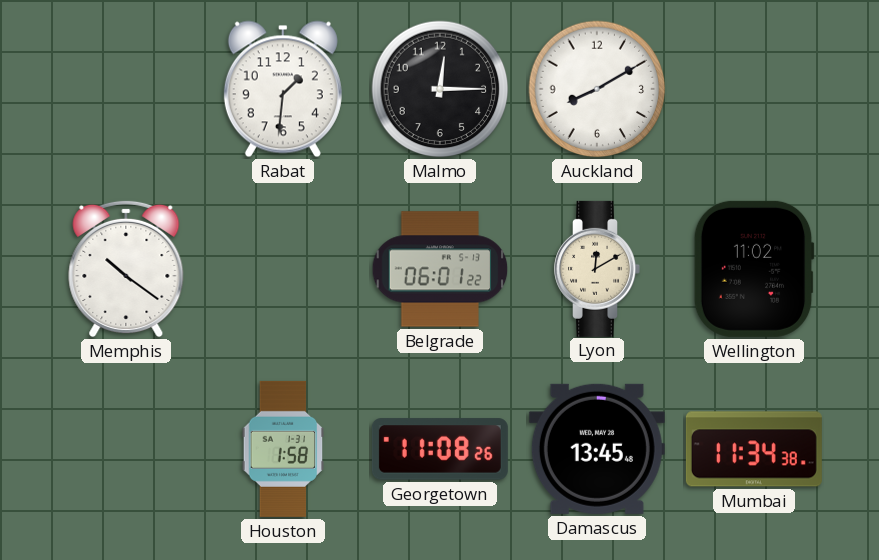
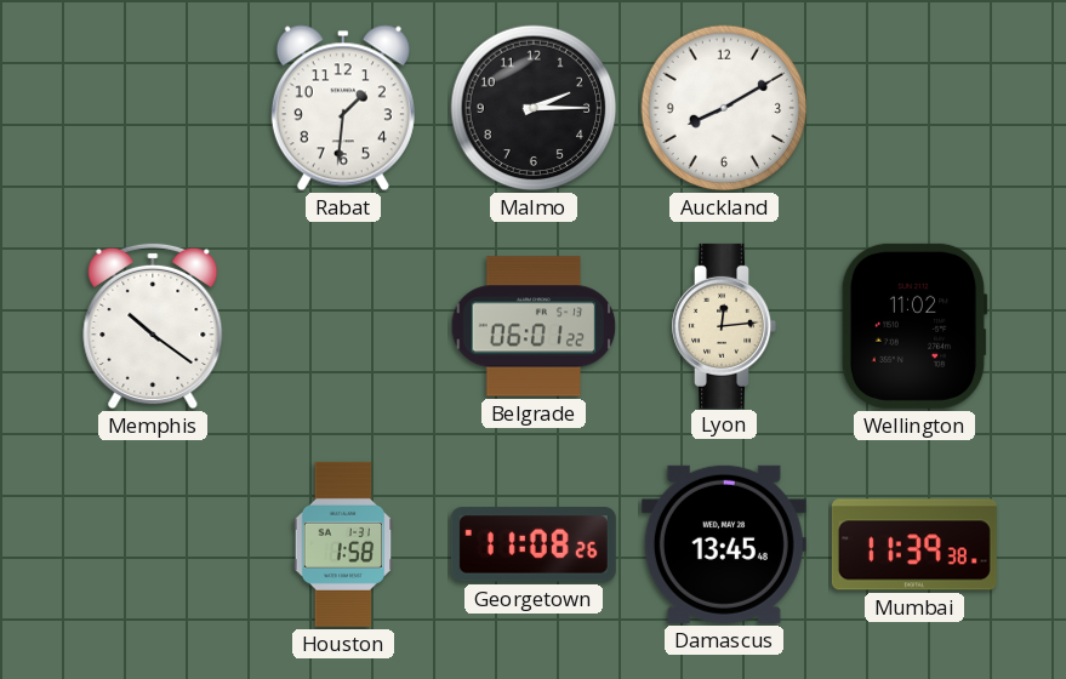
Malmo: 12:15 -> 2:15 (534, 108)
Lyon: 12:10 -> 12:14 (724, 326)
Mumbai: 11:34 -> 11:39 (914, 544)
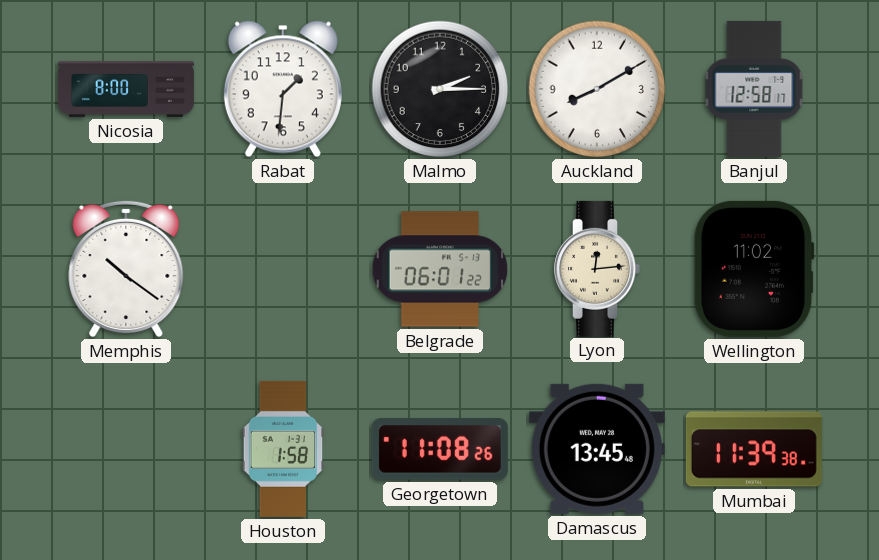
Nicosia: none -> 8:00 (126, 89)
Banjul: none -> 12:58 (754, 89)
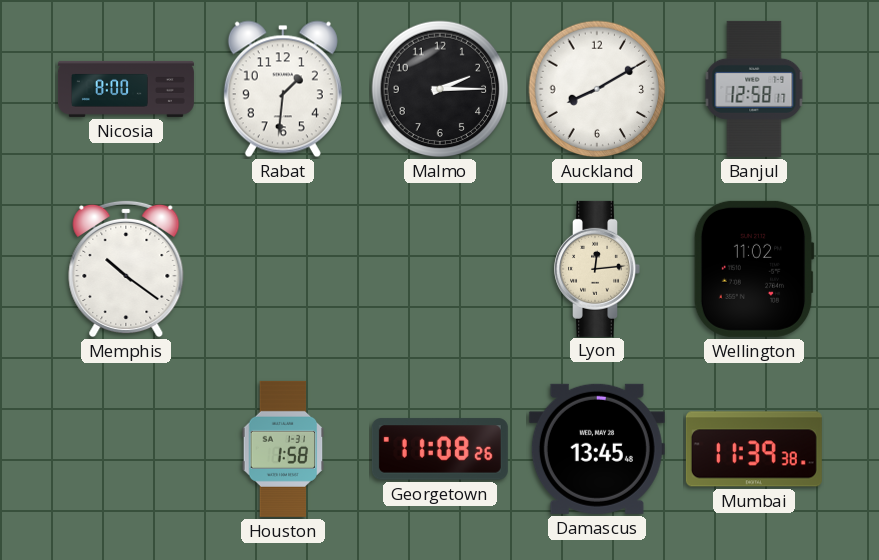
Belgrade: 06:01 -> none (440, 269)
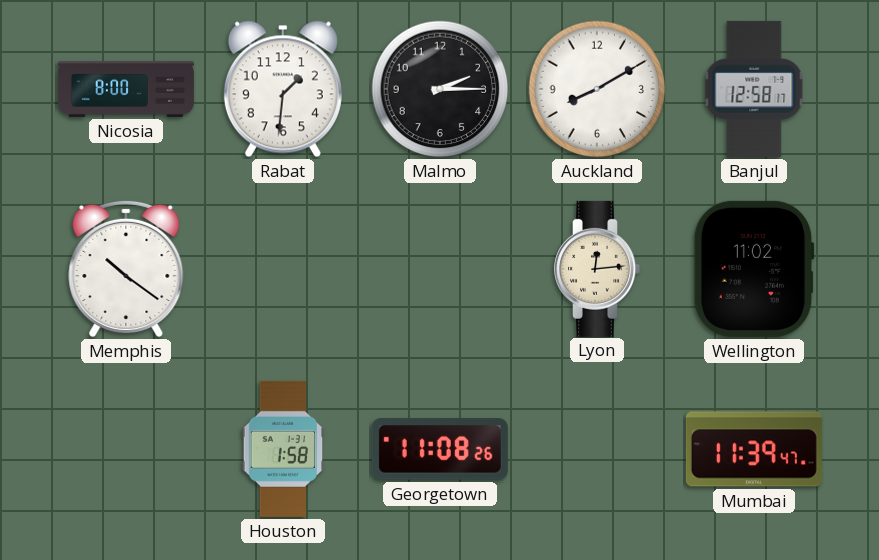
Damascus: 13:45 -> none (597, 449)
Mumbai: 11:39:38 -> 11:39:47 (754, 449)
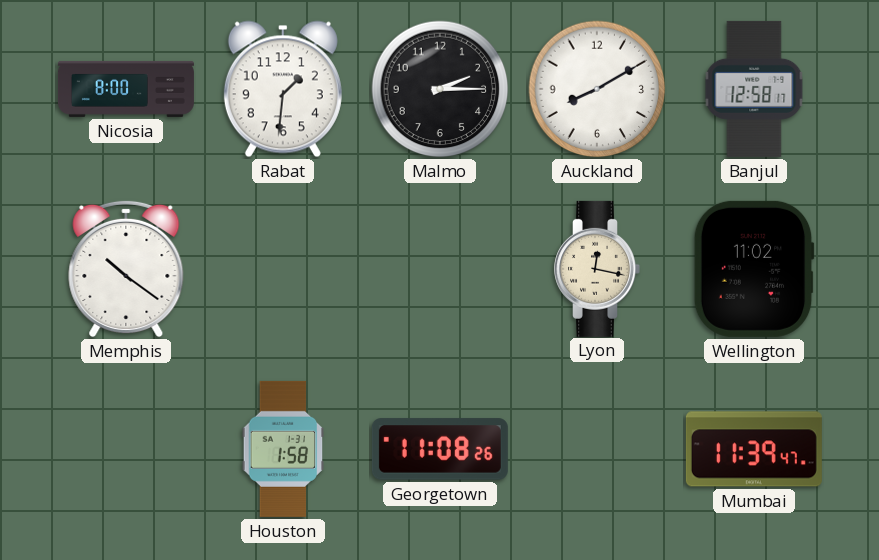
Lyon: 12:14 -> 12:17 (597, 269)
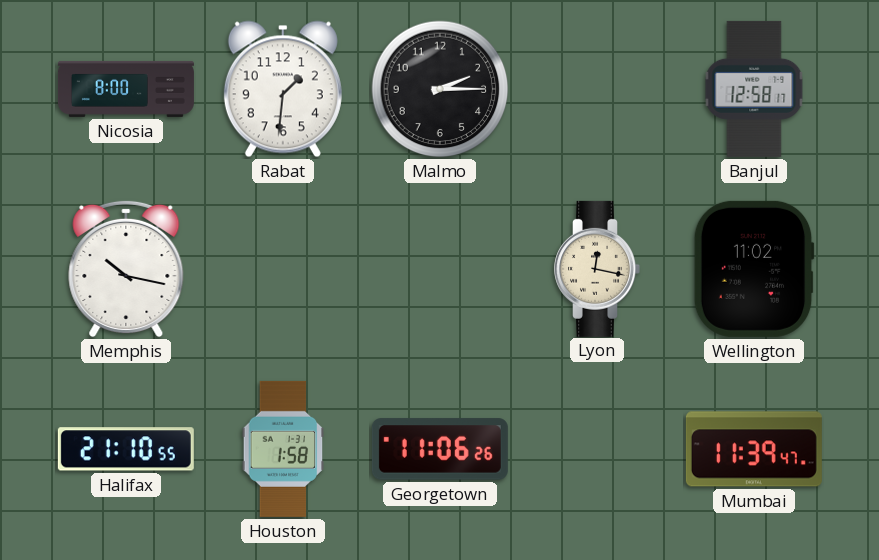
Auckland: 8:10 -> none (597, 89)
Memphis: 10:21 -> 10:17 (126, 269)
Halifax: none -> 21:10 (126, 449)
Georgetown: 11:08 -> 11:06 (440, 449)
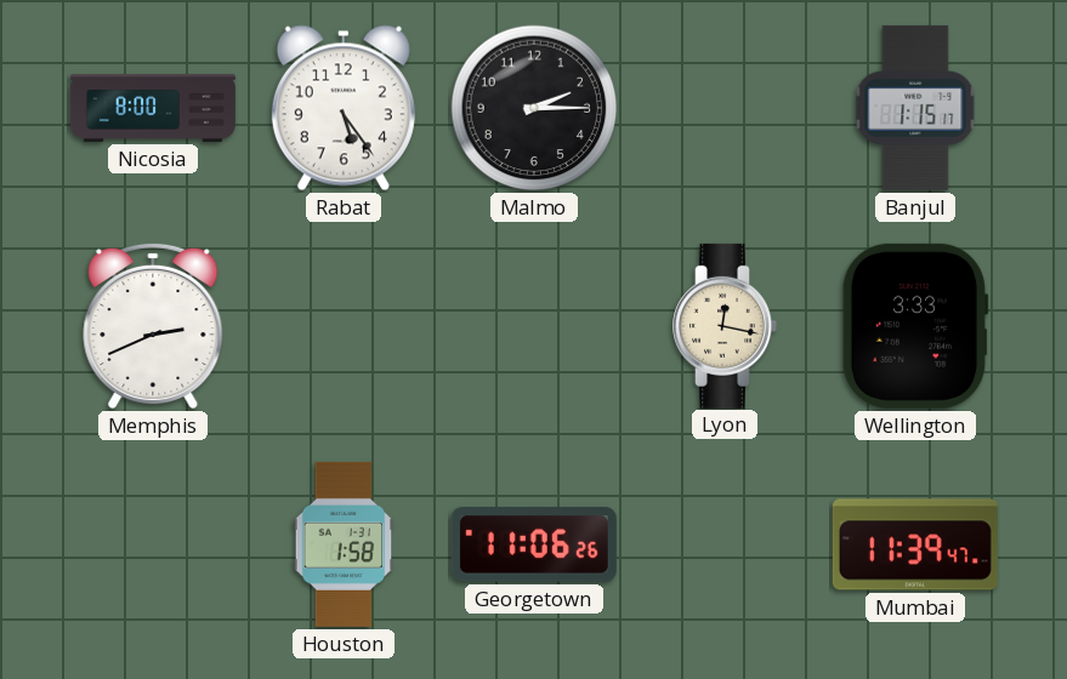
Rabat: 1:31 -> 5:24 (344, 108)
Banjul: 12:58 -> 1:15 (915, 108)
Memphis: 10:17 -> 2:41 (153, 326)
Wellington: 11:02 -> 3:33 (915, 326)
Halifax: 21:10 -> none (126, 449)
